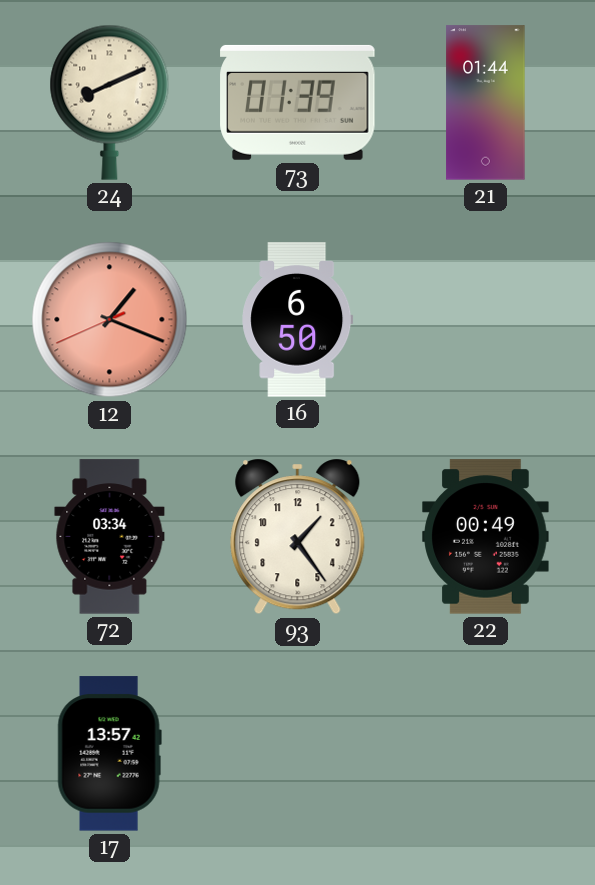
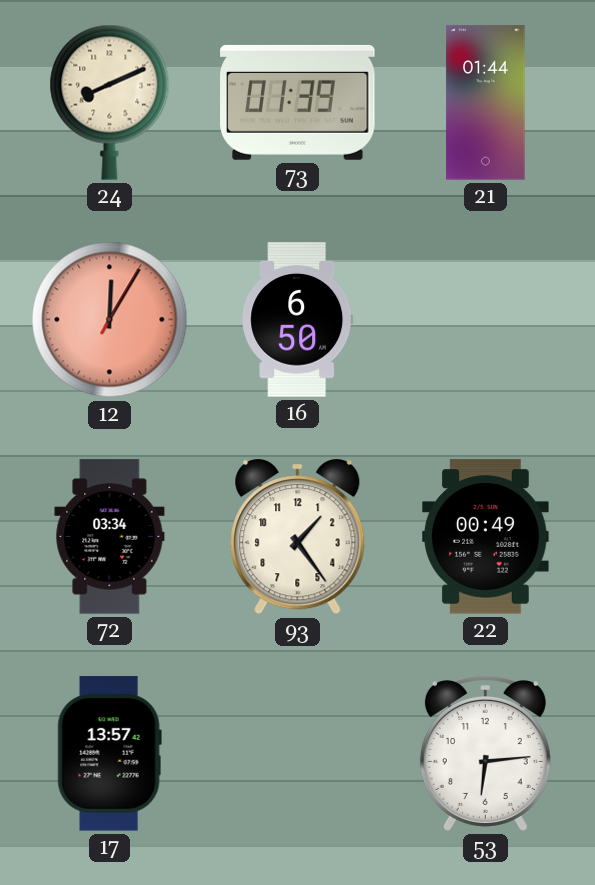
12: 1:18 -> 12:05 (110, 320)
53: none -> 6:14 (485, 754)
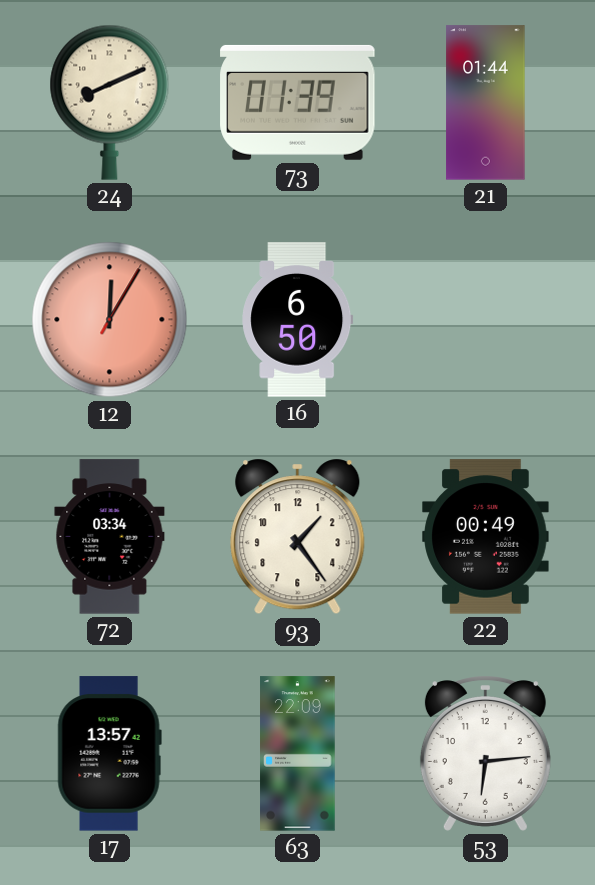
63: none -> 22:09 (298, 754)
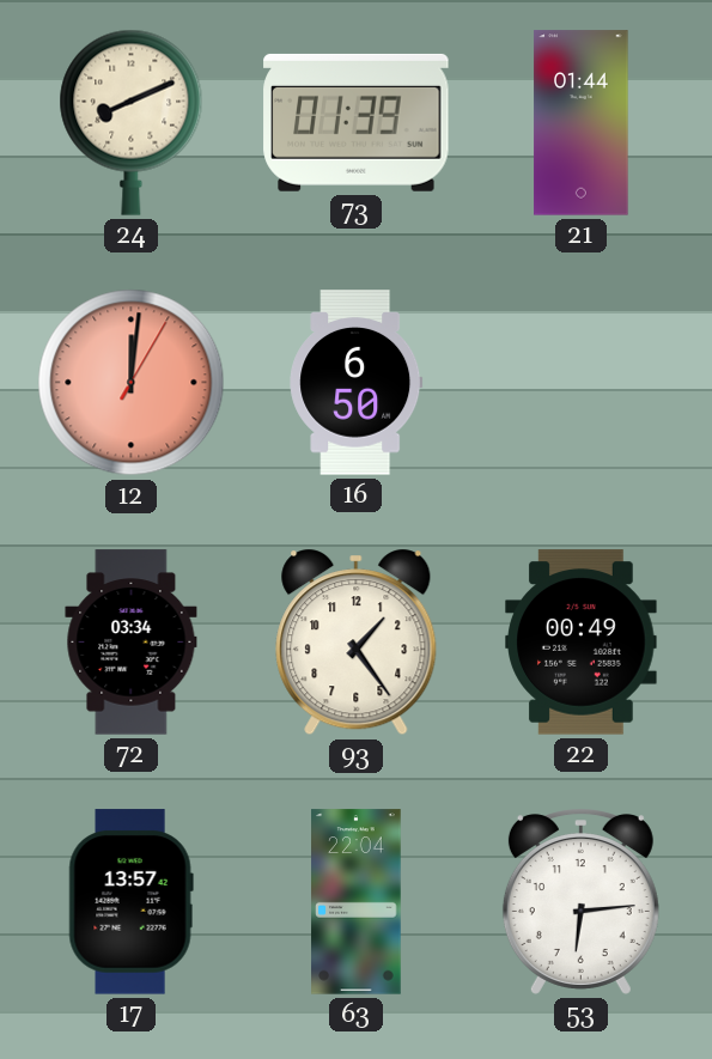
12: 12:05 -> 12:01 (132, 383)
63: 22:09 -> 22:04 (357, 902)
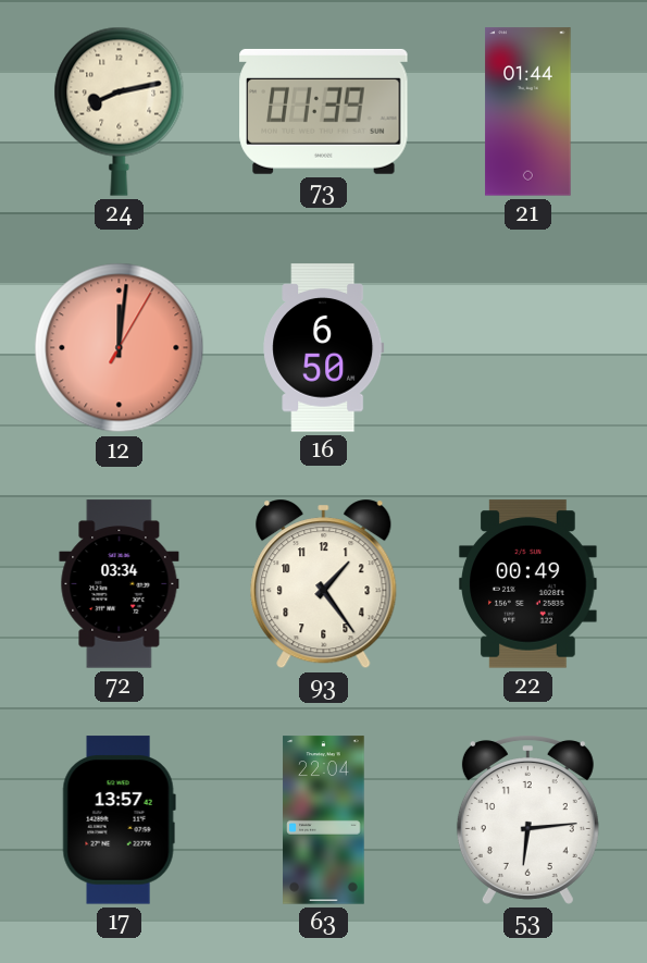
24: 8:11 -> 8:13 (120, 111)
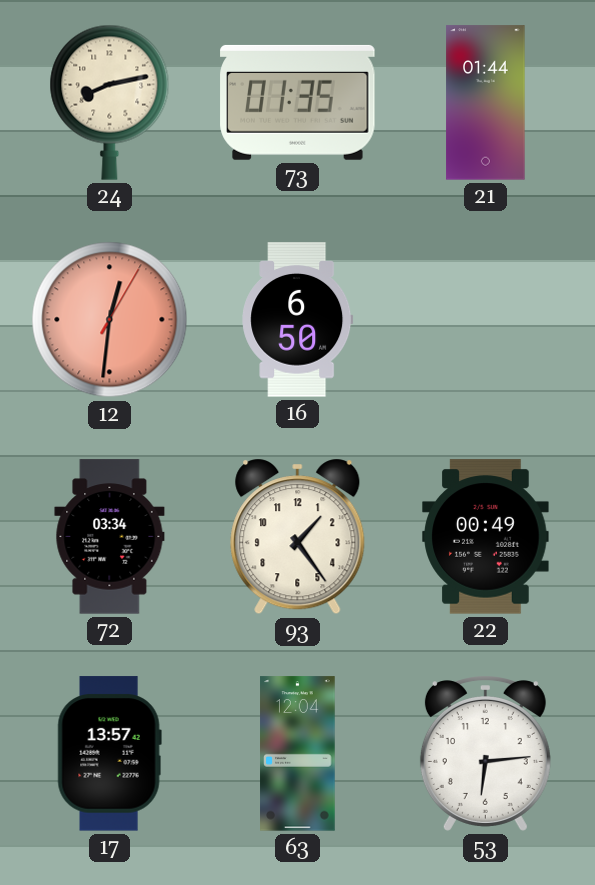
73: 01:39 -> 01:35 (298, 102)
12: 12:01 -> 12:31 (110, 320)
63: 22:04 -> 12:04 (298, 754)
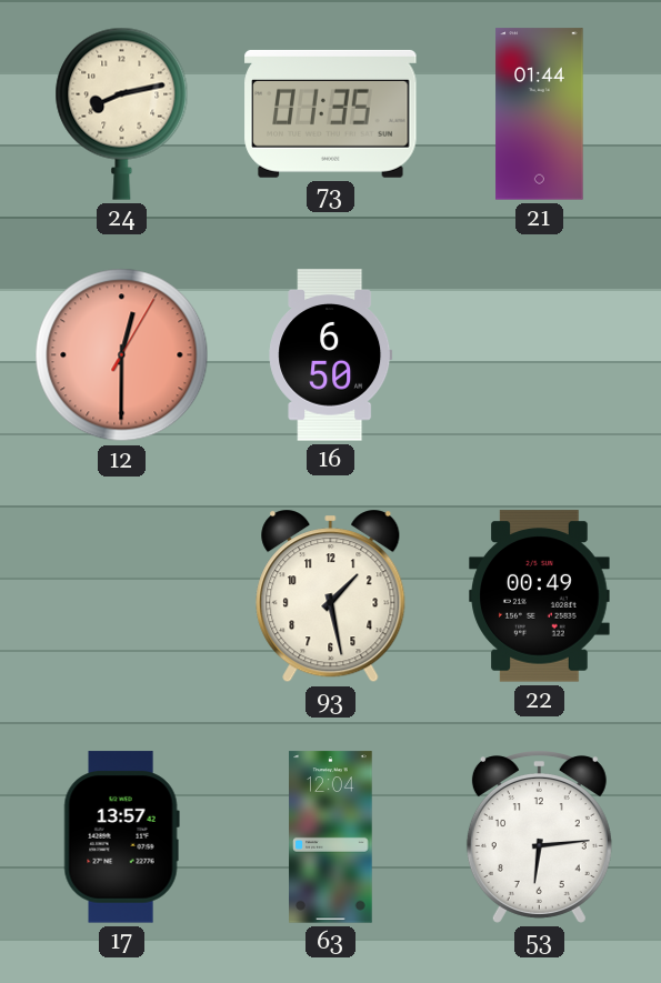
12: 12:31 -> 12:30 (122, 355)
72: 03:34 -> none (110, 537)
93: 1:24 -> 1:28 (331, 596)
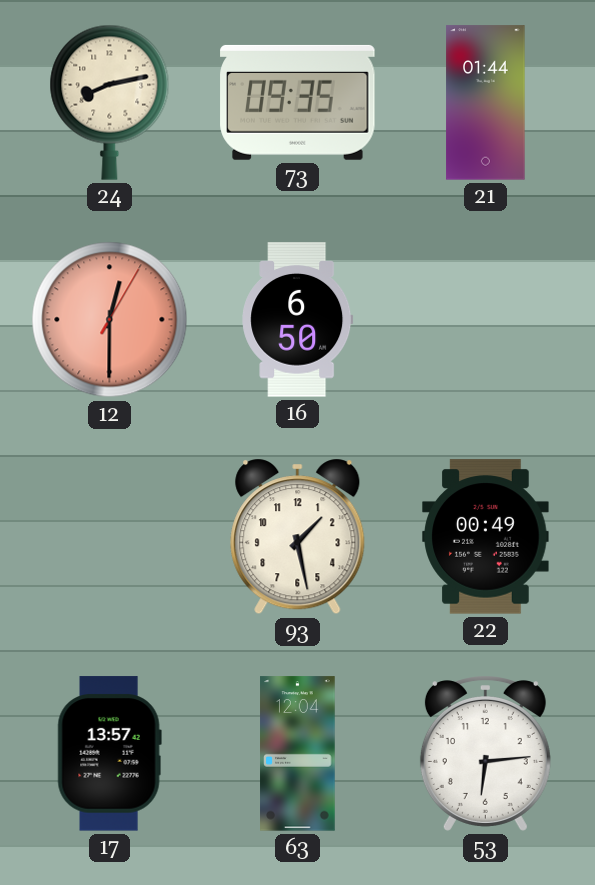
73: 01:35 -> 09:35 (298, 102)
